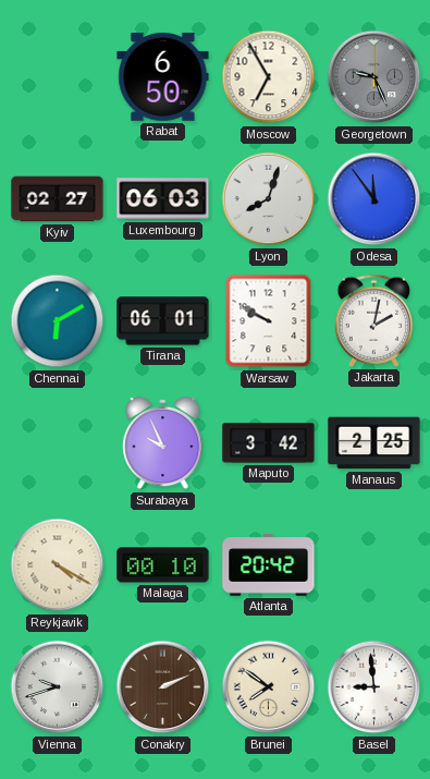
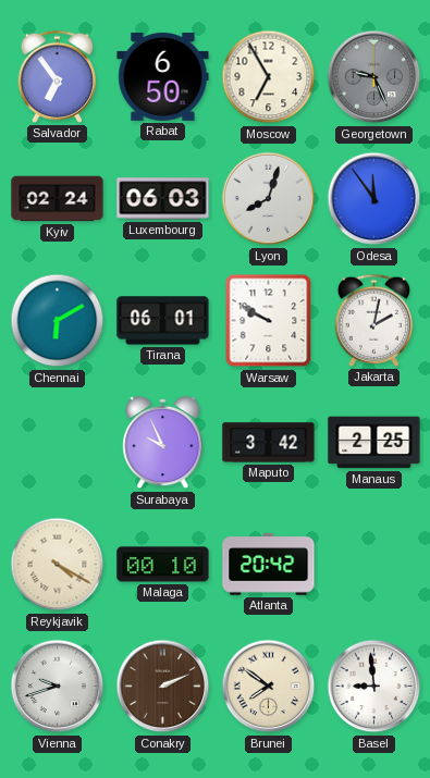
Salvador: none -> 6:54 (58, 76)
Kyiv: 02:27 -> 02:24 (58, 199)
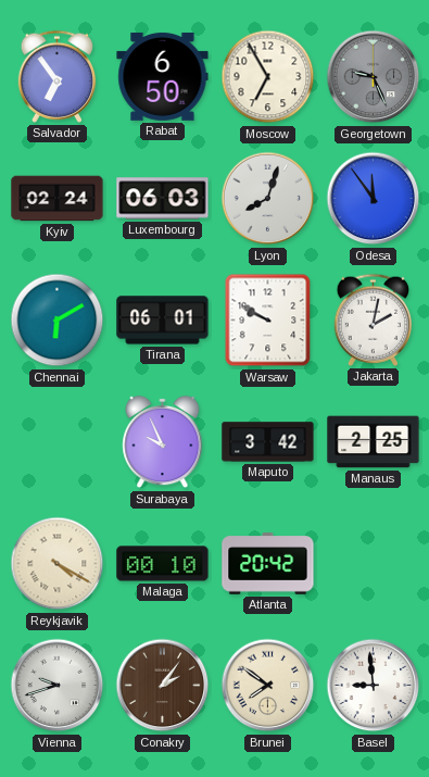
Conakry: 2:11 -> 2:06 (163, 686)
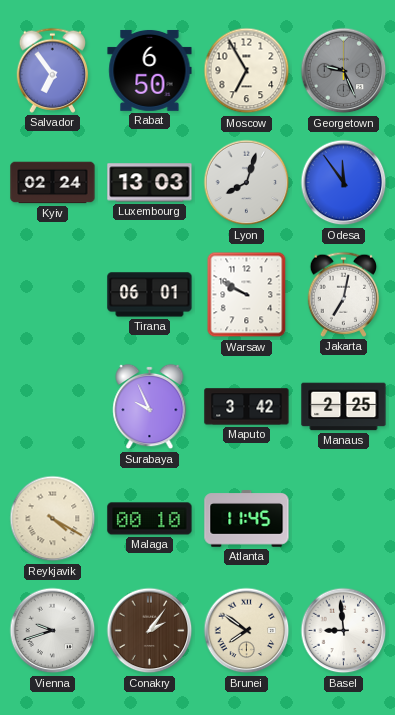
Luxembourg: 06:03 -> 13:03 (150, 183)
Chennai: 6:10 -> none (58, 321)
Jakarta: 2:02 -> 7:02 (344, 294)
Atlanta: 20:42 -> 11:45 (247, 519)
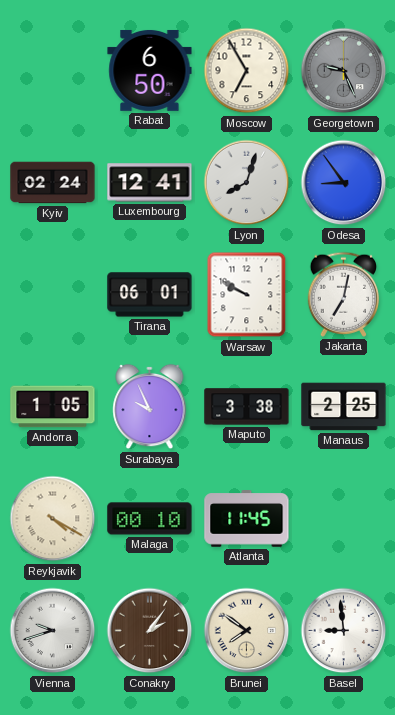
Salvador: 6:54 -> none (53, 70)
Luxembourg: 13:03 -> 12:41 (150, 183)
Odesa: 11:54 -> 8:54 (344, 183)
Andorra: none -> 1:05 (53, 407)
Maputo: 3:42 -> 3:38 (247, 407)
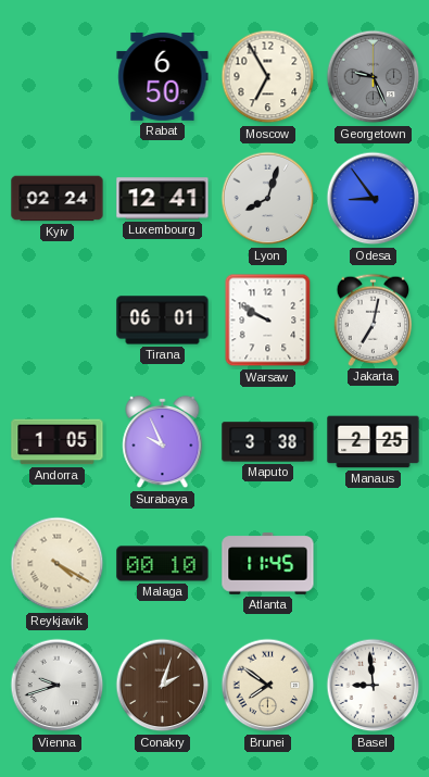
Conakry: 2:06 -> 2:03 (163, 686)
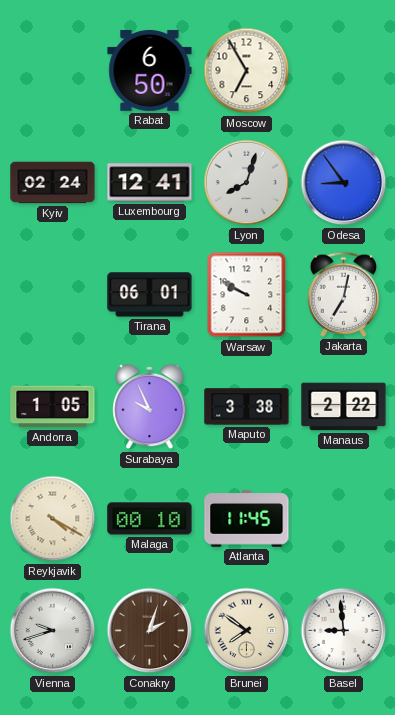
Georgetown: 9:26 -> none (374, 77)
Manaus: 2:25 -> 2:22 (344, 407)
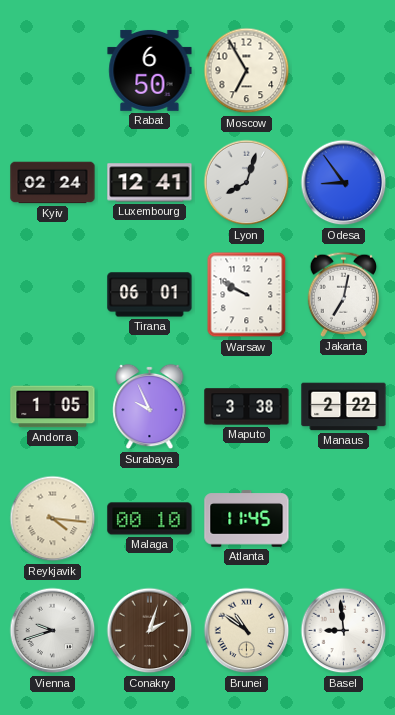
Reykjavik: 4:20 -> 4:16 (53, 519)
Brunei: 7:51 -> 10:51 (247, 631)
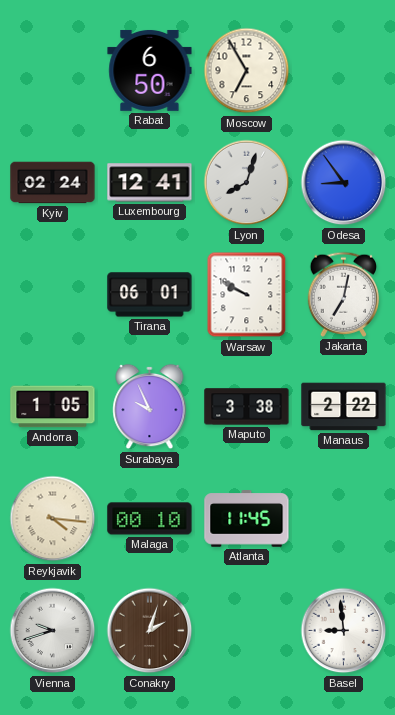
Brunei: 10:51 -> none (247, 631)
